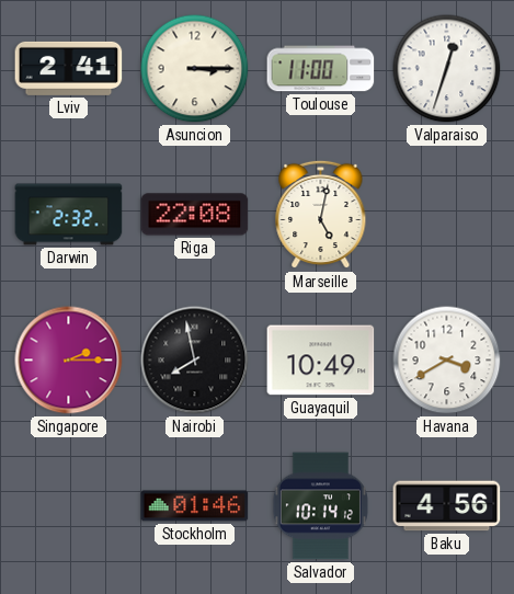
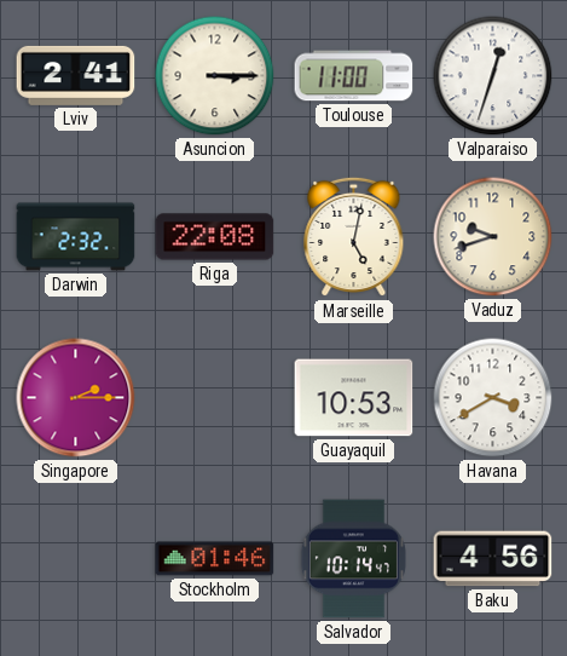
Vaduz: none -> 9:42 (493, 237)
Nairobi: 7:58 -> none (195, 361)
Guayaquil: 10:49 -> 10:53 (354, 398)
Salvador: 10:14:12 -> 10:14:47 (353, 559)
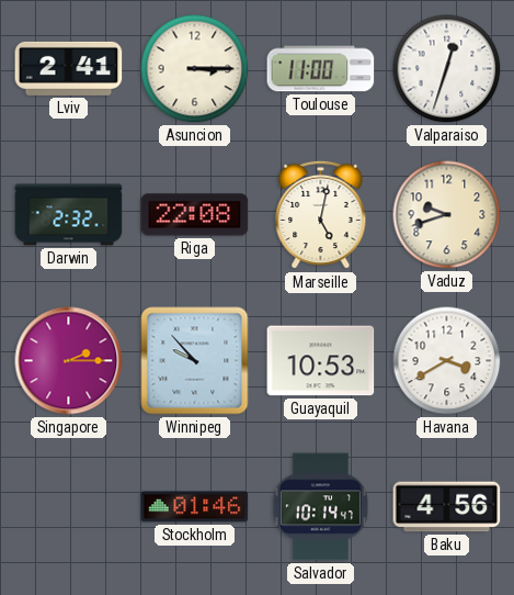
Winnipeg: none -> 9:53 (195, 361)
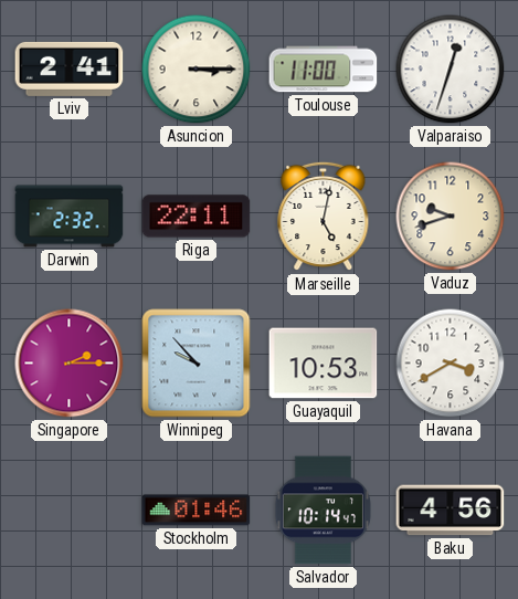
Riga: 22:08 -> 22:11 (197, 217)
